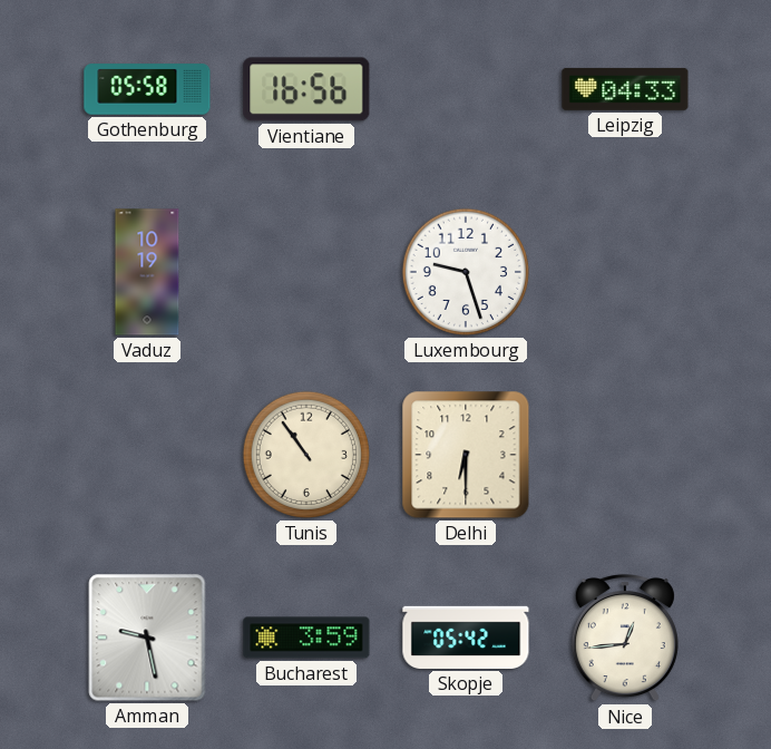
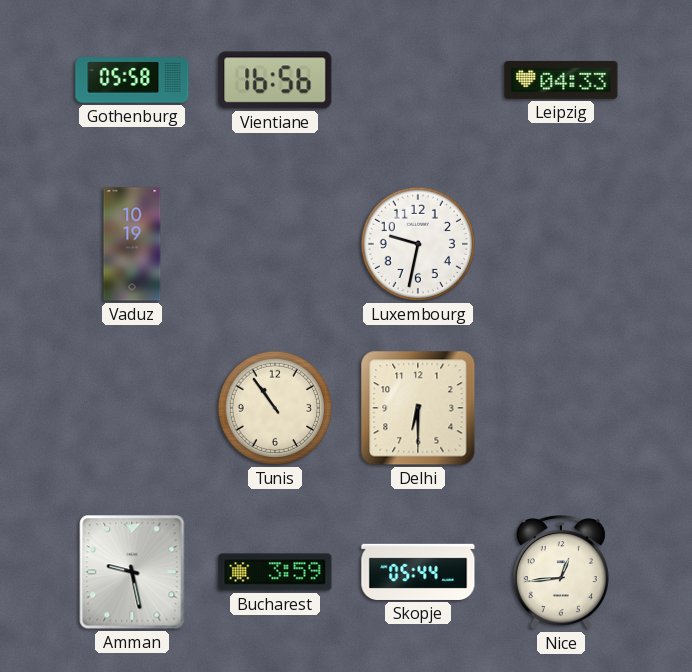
Luxembourg: 9:27 -> 9:32 (418, 244)
Skopje: 05:42 -> 05:44 (418, 572)
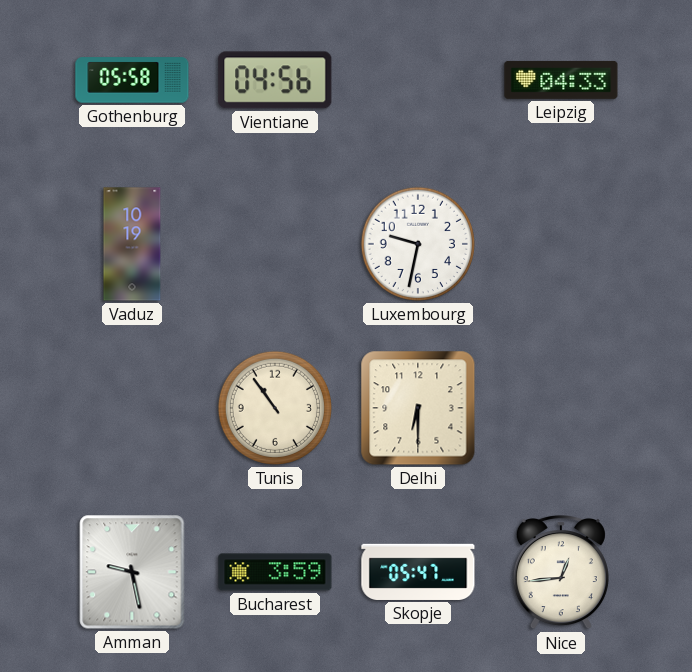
Vientiane: 16:56 -> 04:56 (275, 80)
Skopje: 05:44 -> 05:47 (418, 572)
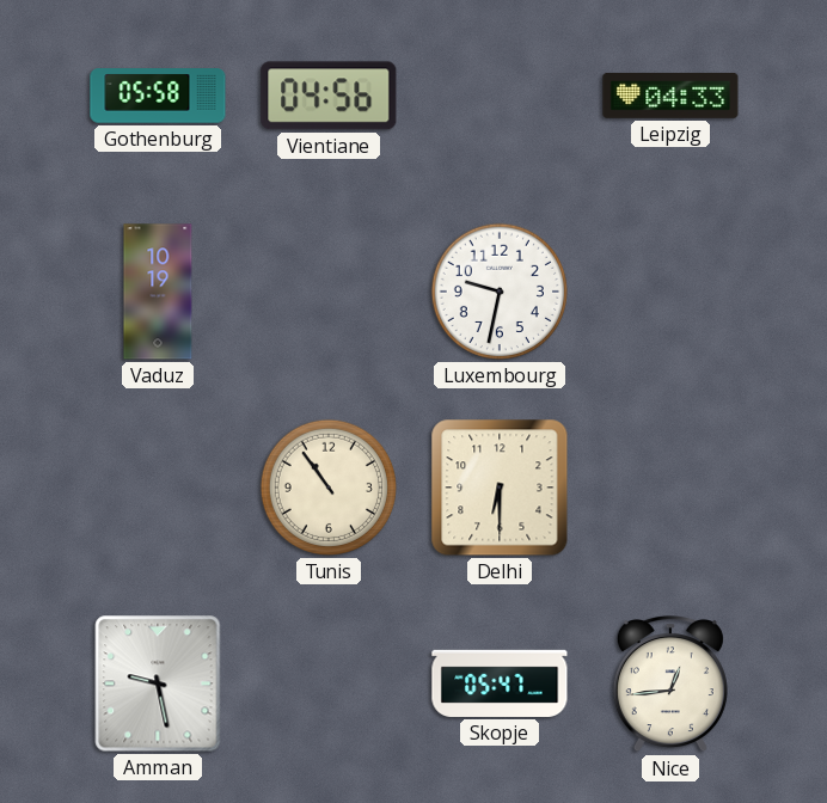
Bucharest: 3:59 -> none (275, 572)
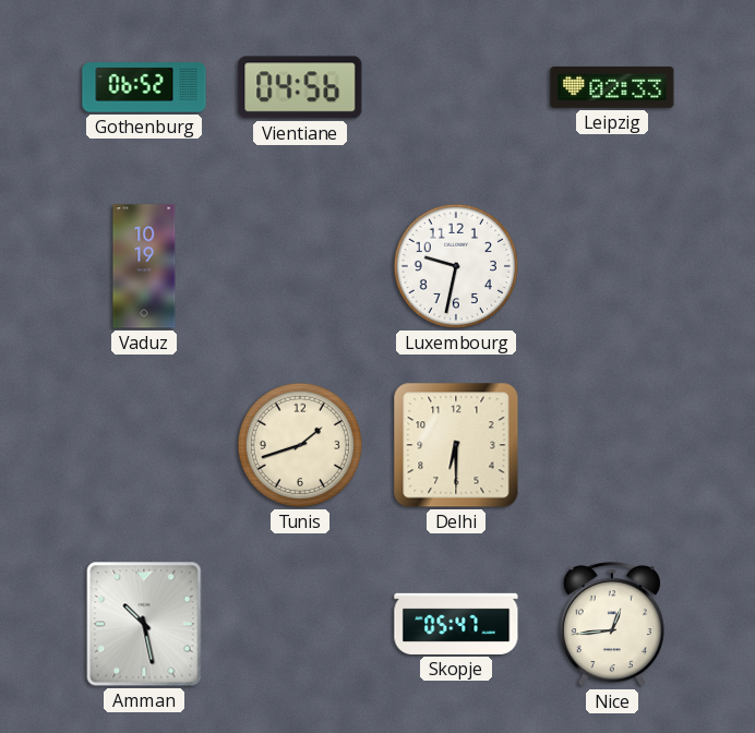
Gothenburg: 05:58 -> 06:52 (144, 87)
Leipzig: 04:33 -> 02:33 (612, 87)
Tunis: 10:54 -> 1:42 (300, 445)
Amman: 9:28 -> 10:28 (144, 624)
